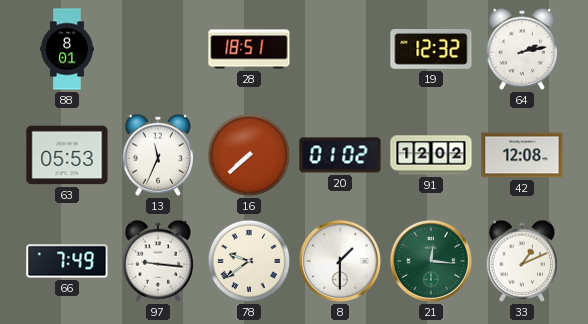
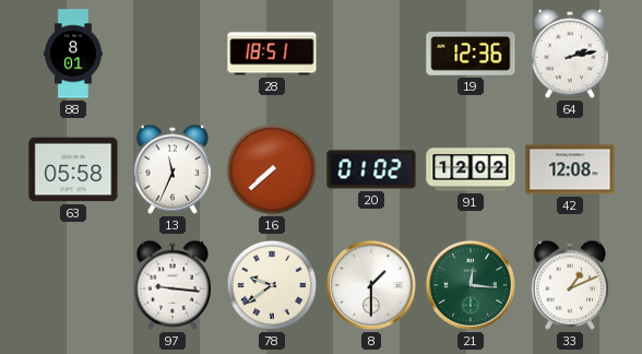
19: 12:32 -> 12:36 (471, 55)
63: 05:53 -> 05:58 (73, 169)
66: 7:49 -> none (67, 261)
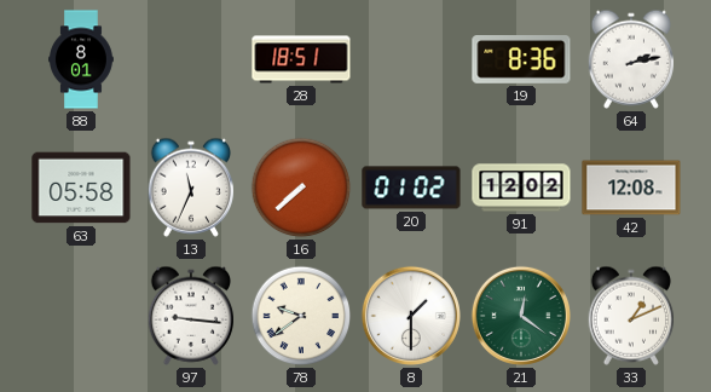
19: 12:36 -> 8:36 (521, 60)
21: 12:16 -> 12:21 (521, 316)
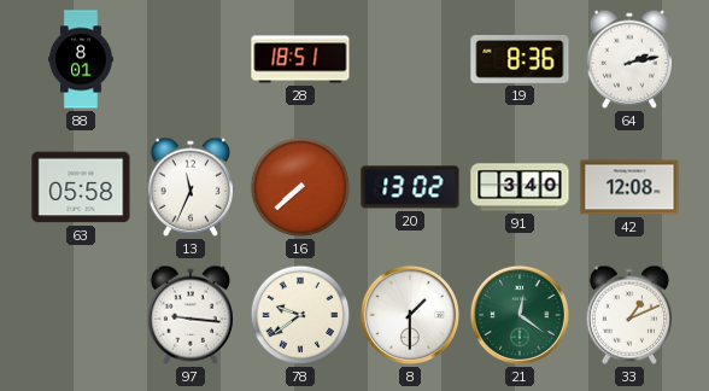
20: 01:02 -> 13:02 (410, 187)
91: 12:02 -> 3:40 (520, 187)
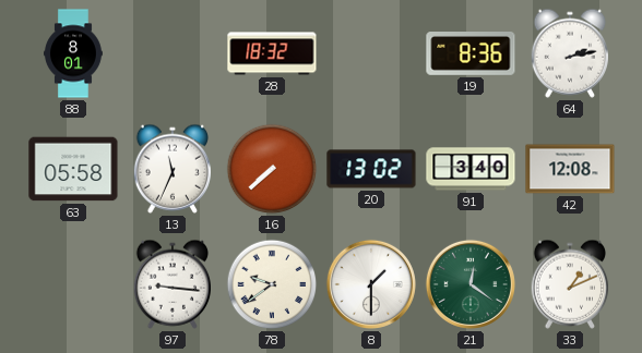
28: 18:51 -> 18:32 (272, 53)
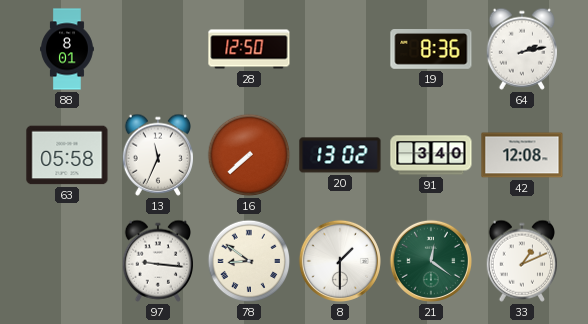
28: 18:32 -> 12:50 (249, 49)
78: 9:39 -> 8:51 (249, 261)
